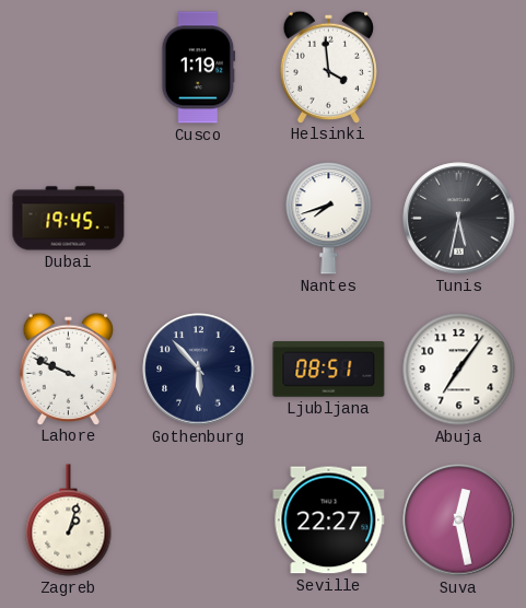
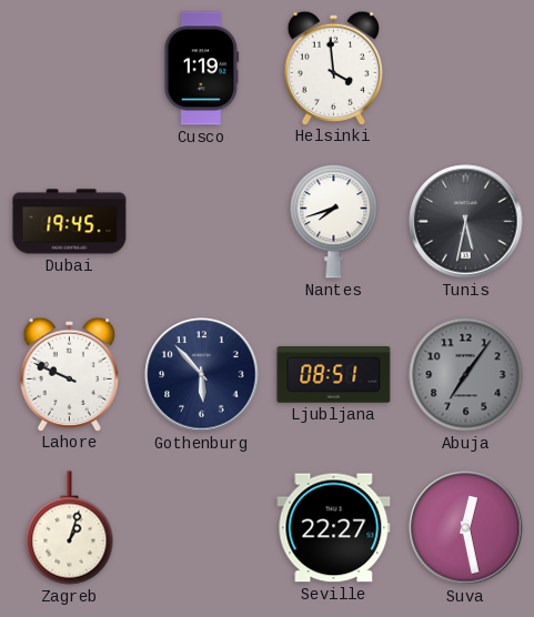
Abuja dial: white -> grey (466, 375)
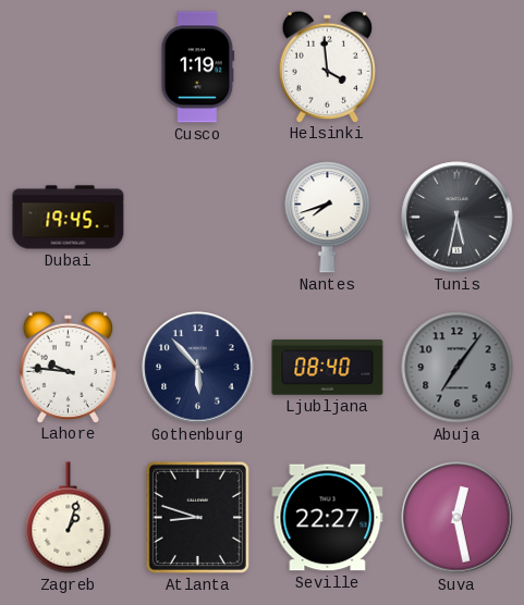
Lahore: 9:49 -> 9:46 (68, 367)
Ljubljana: 08:51 -> 08:40 (328, 368)
Atlanta: none -> 8:48 (197, 517)
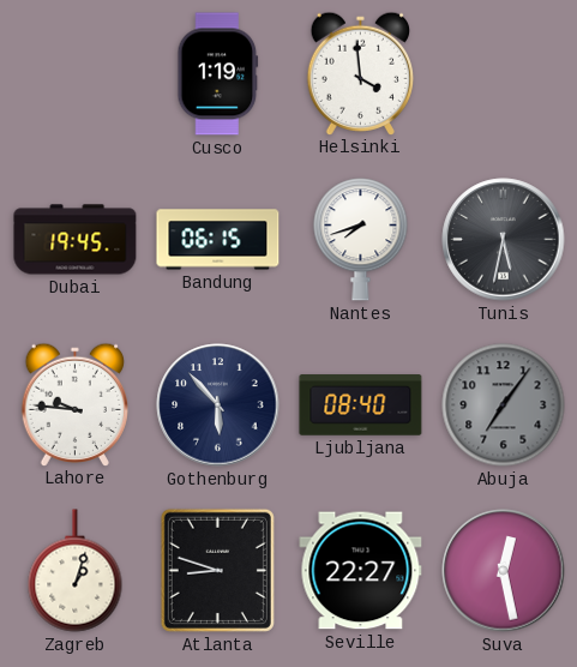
Bandung: none -> 06:15 (218, 240)
